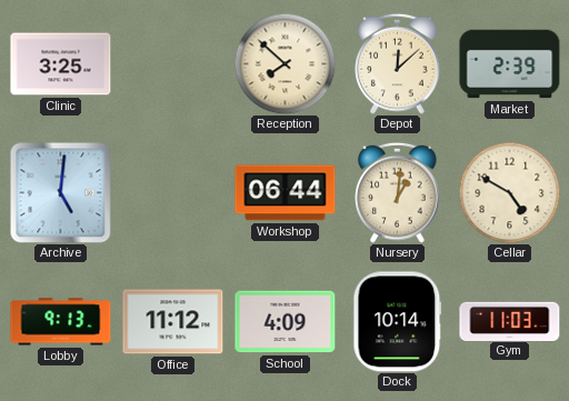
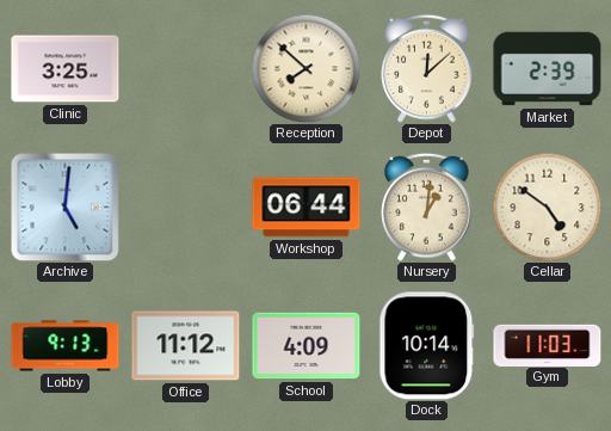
Cellar: 4:50 -> 4:51 (547, 207)
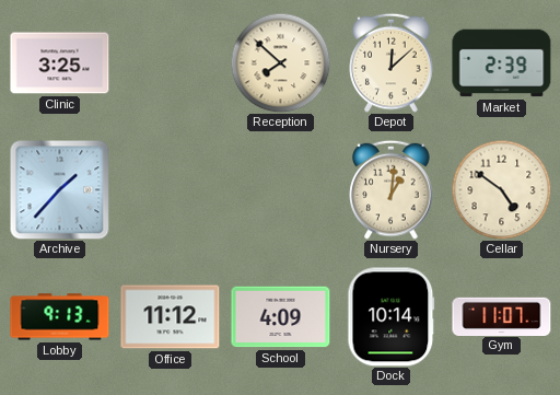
Archive: 5:01 -> 1:37 (59, 189)
Workshop: 06:44 -> none (307, 208)
Gym: 11:03 -> 11:07 (502, 316)
